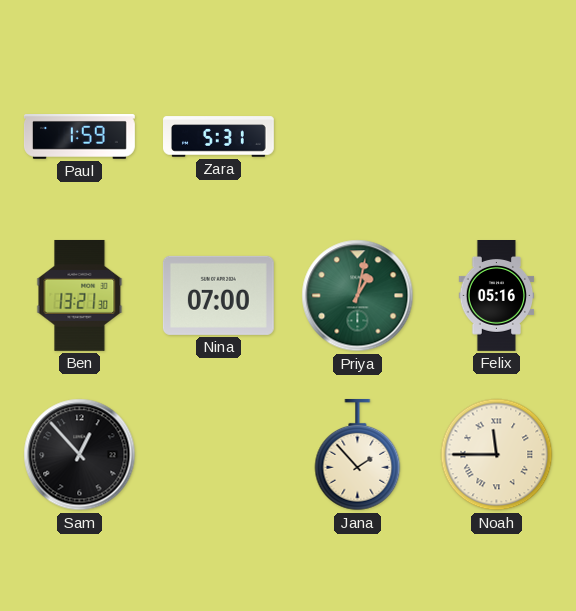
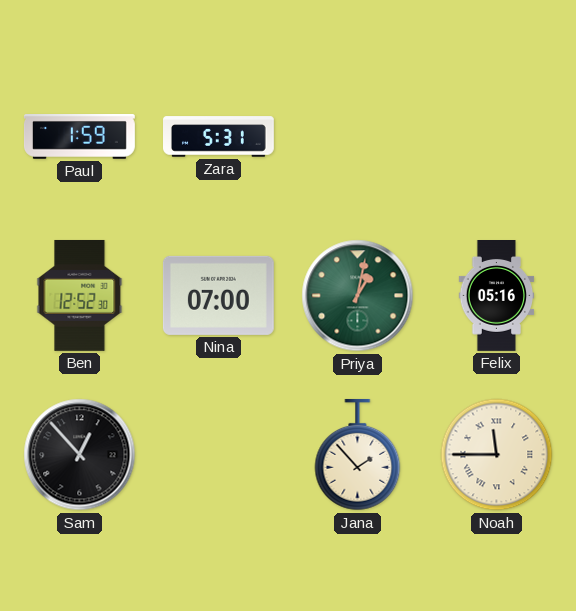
Ben: 13:21 -> 12:52 (80, 295)
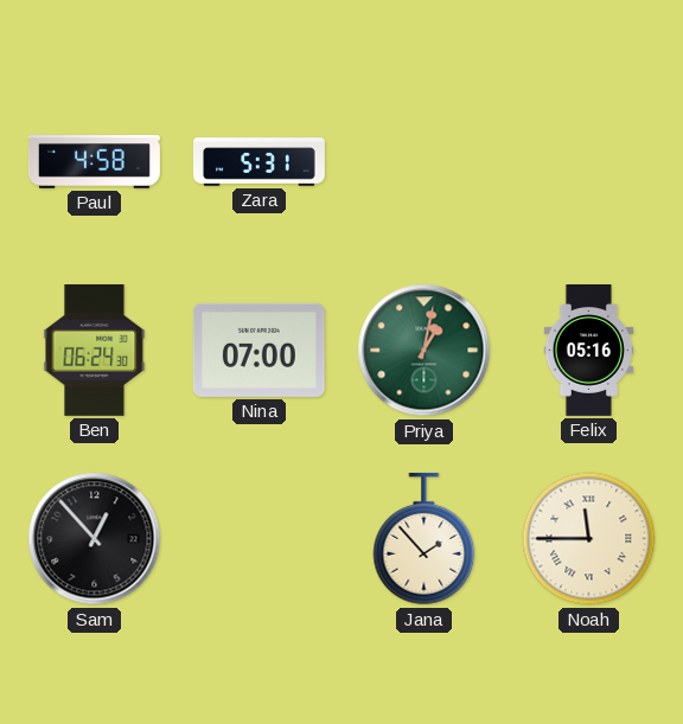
Paul: 1:59 -> 4:58 (94, 162)
Ben: 12:52 -> 06:24 (95, 350)
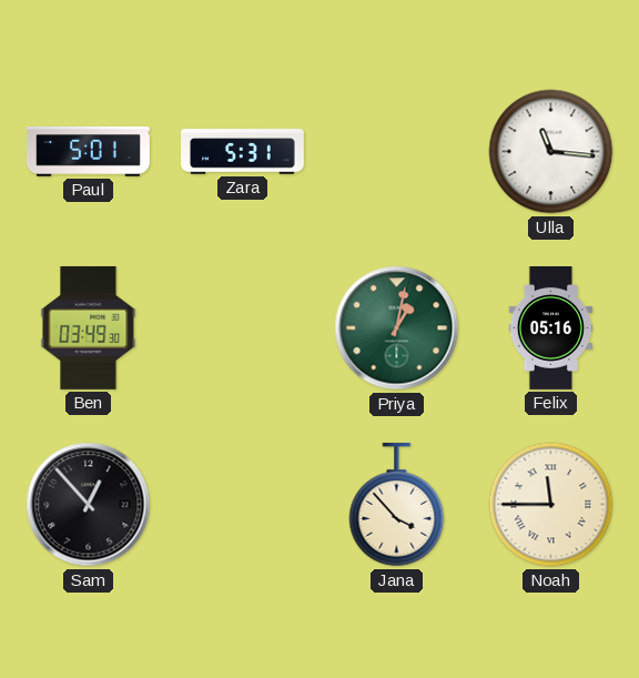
Paul: 4:58 -> 5:01 (88, 152)
Ulla: none -> 11:16 (551, 152)
Ben: 06:24 -> 03:49 (89, 327)
Nina: 07:00 -> none (258, 350)
Jana: 1:53 -> 3:53 (397, 505)
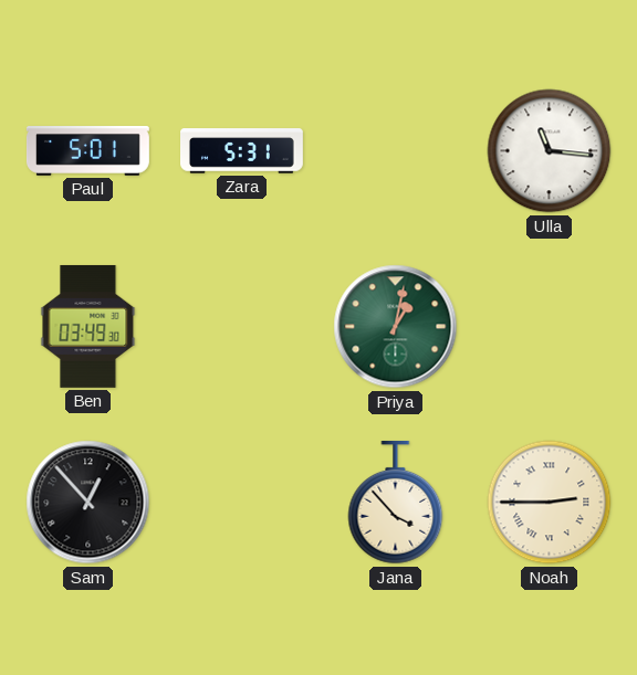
Felix: 05:16 -> none (551, 328)
Noah: 11:45 -> 2:45 (550, 503)
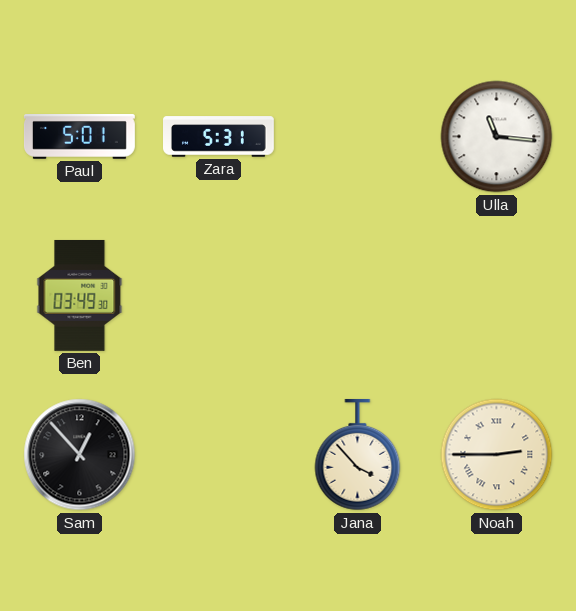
Priya: 1:02 -> none (396, 327)
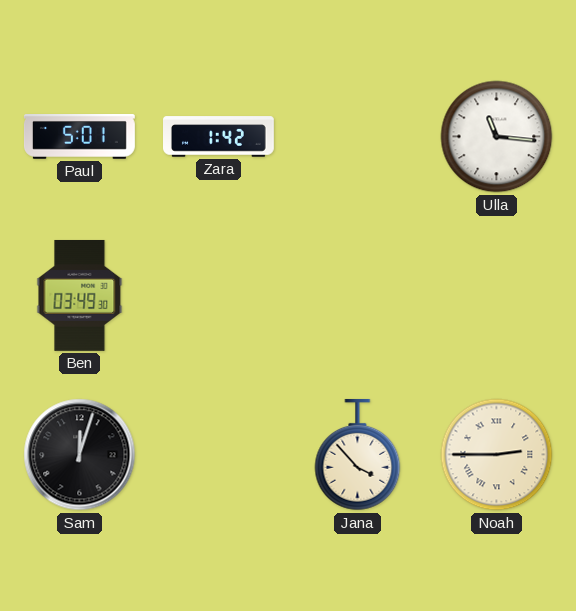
Zara: 5:31 -> 1:42 (219, 137)
Sam: 12:53 -> 12:03 (80, 455)
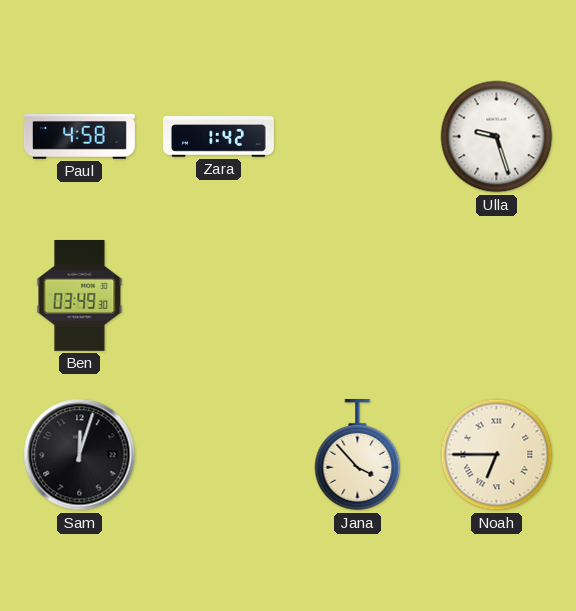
Paul: 5:01 -> 4:58 (79, 137)
Ulla: 11:16 -> 9:27 (497, 137)
Noah: 2:45 -> 6:45 (497, 455)
